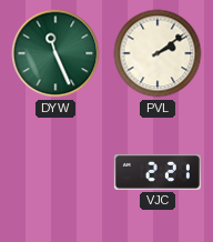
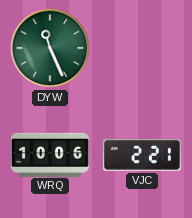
PVL: 2:09 -> none (158, 53)
WRQ: none -> 10:06 (50, 154)
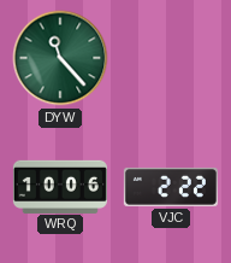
DYW: 11:26 -> 11:23 (60, 58)
VJC: 2:21 -> 2:22 (171, 187)
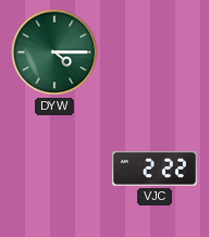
DYW: 11:23 -> 4:15 (54, 52)
WRQ: 10:06 -> none (60, 186)
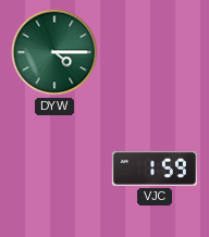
VJC: 2:22 -> 1:59 (155, 169)
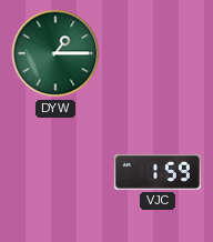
DYW: 4:15 -> 1:15 (55, 53)
